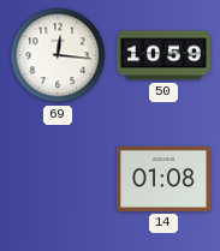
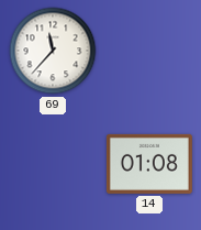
69: 12:16 -> 11:37 (53, 51)
50: 10:59 -> none (163, 55)
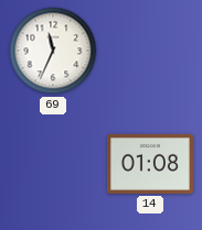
69: 11:37 -> 11:34 (53, 51)
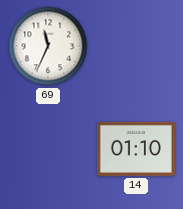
14: 01:08 -> 01:10 (136, 149)
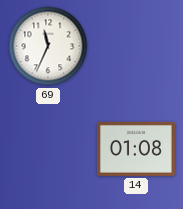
14: 01:10 -> 01:08 (136, 149)
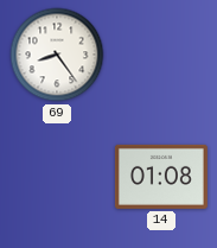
69: 11:34 -> 8:24 (57, 55)
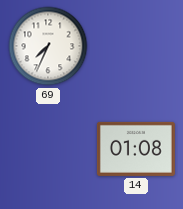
69: 8:24 -> 7:34 (48, 46)
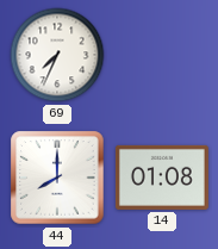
44: none -> 8:00 (57, 178)
